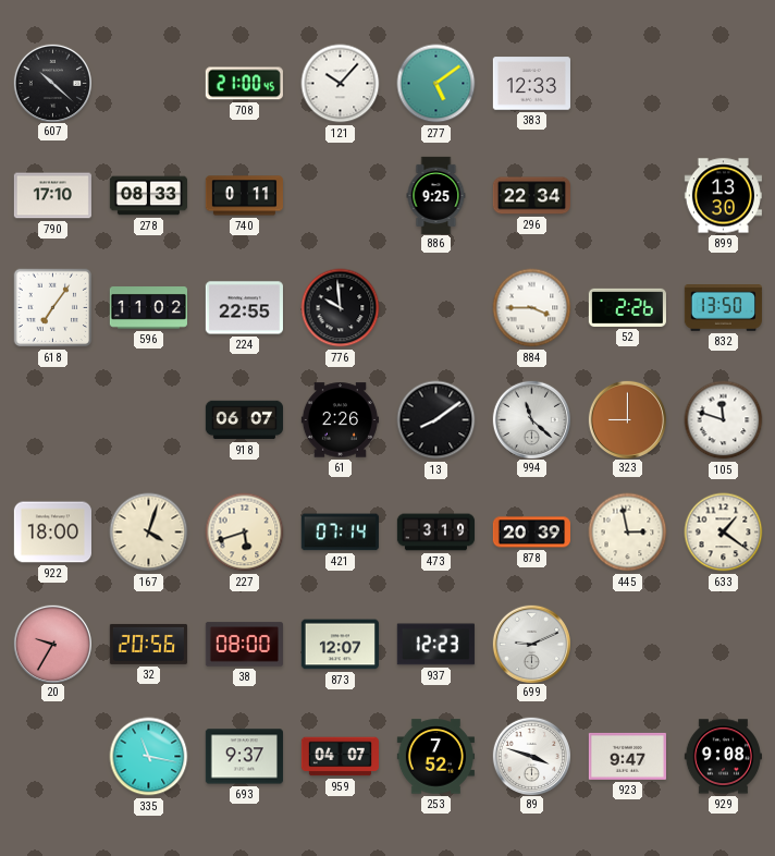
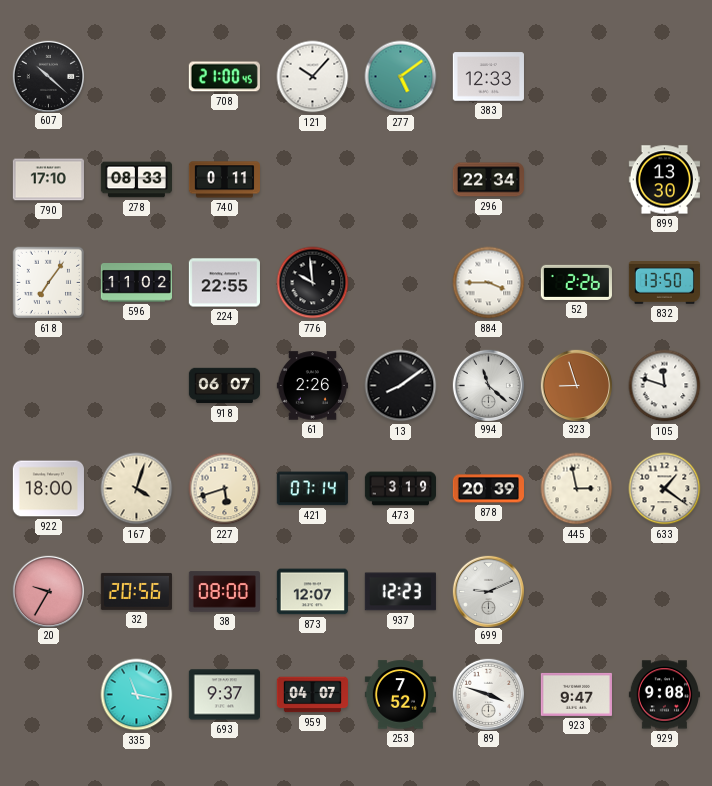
886: 9:25 -> none (436, 195)
323: 9:00 -> 8:57 (576, 385)
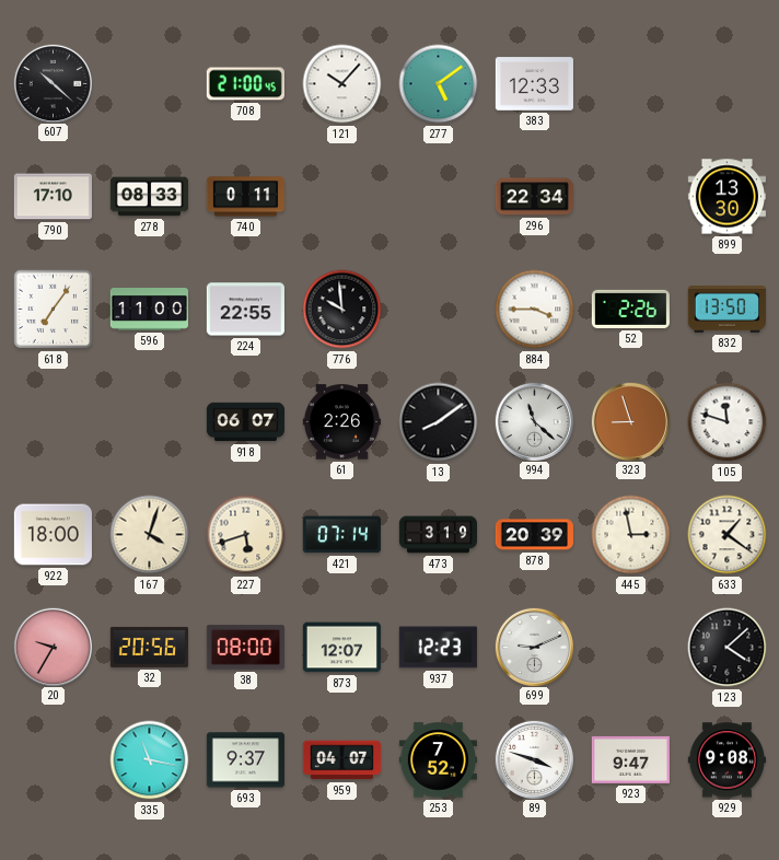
596: 11:02 -> 11:00 (149, 310)
123: none -> 4:08 (728, 648)
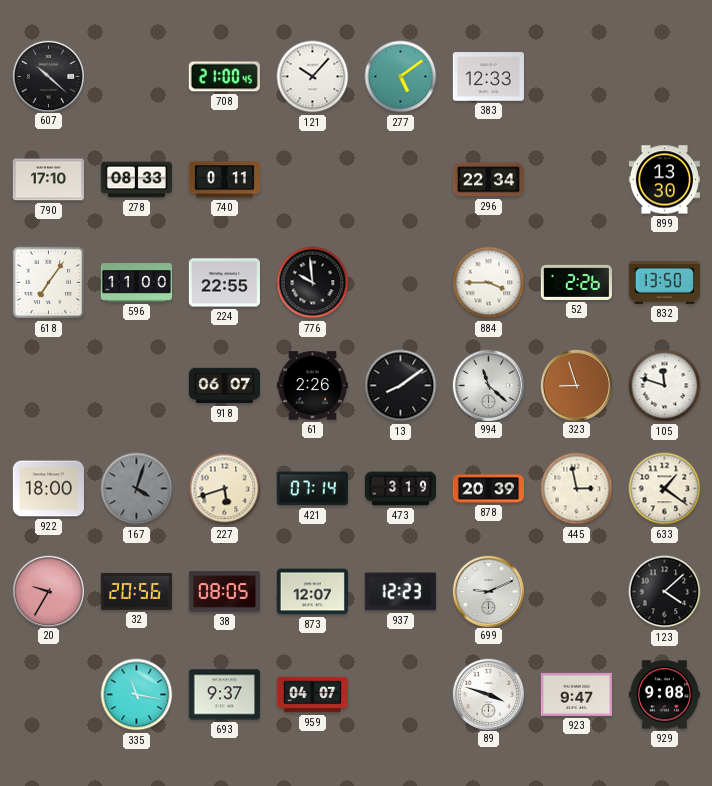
167 dial: cream -> grey (137, 489)
38: 08:00 -> 08:05 (224, 592)
253: 7:52 -> none (438, 760)
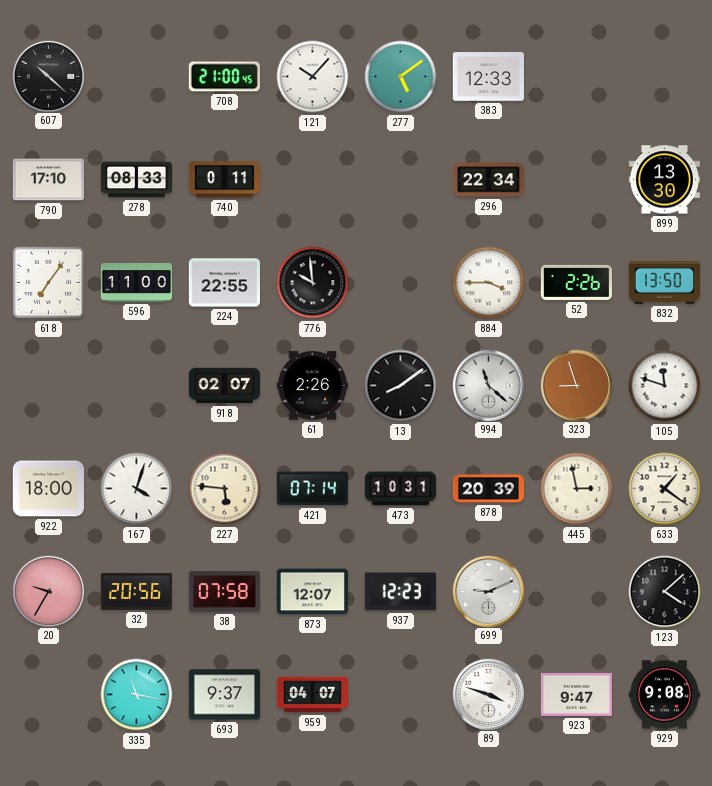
918: 06:07 -> 02:07 (224, 386)
167 dial: grey -> white (137, 489)
227: 5:42 -> 5:46 (225, 489)
473: 3:19 -> 10:31 (400, 489)
38: 08:05 -> 07:58 (224, 592)
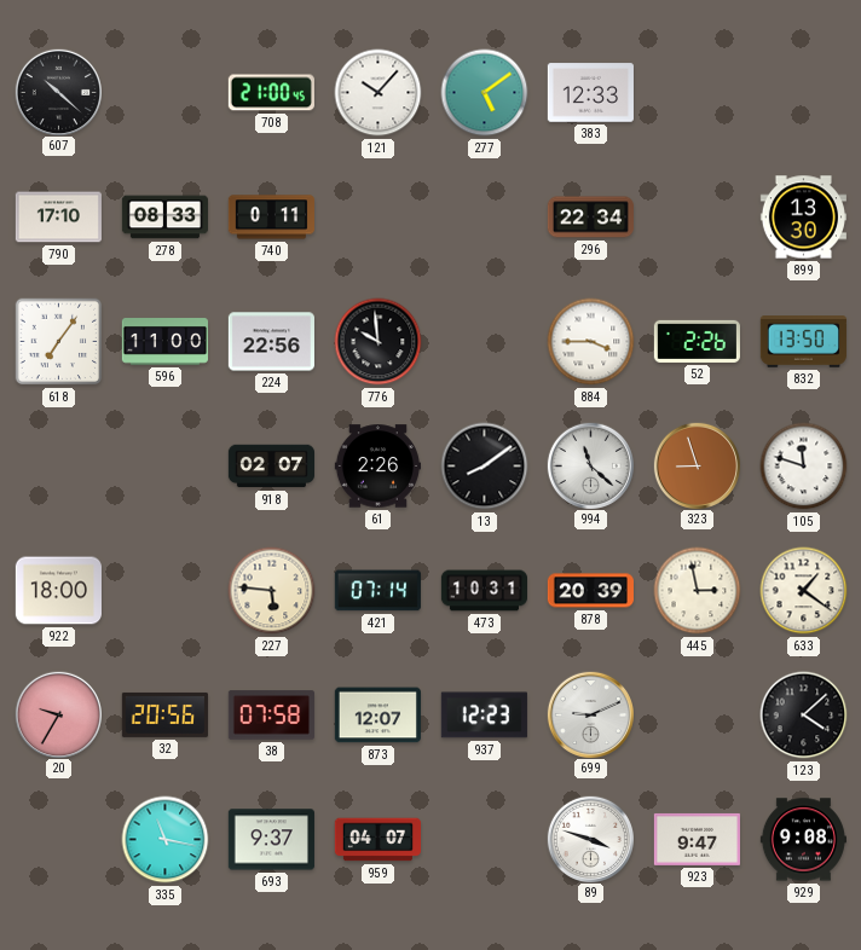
224: 22:55 -> 22:56 (271, 342)
167: 4:03 -> none (137, 489)
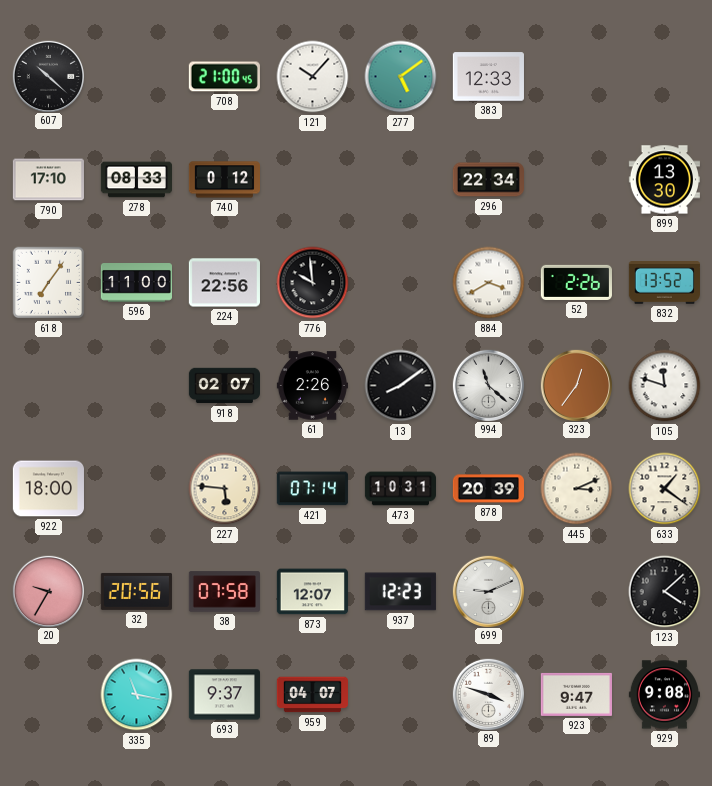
740: 0:11 -> 0:12 (224, 180)
884: 3:45 -> 3:40 (489, 283)
832: 13:50 -> 13:52 (664, 283)
323: 8:57 -> 12:36 (576, 385)
445: 2:58 -> 3:11 (577, 489)
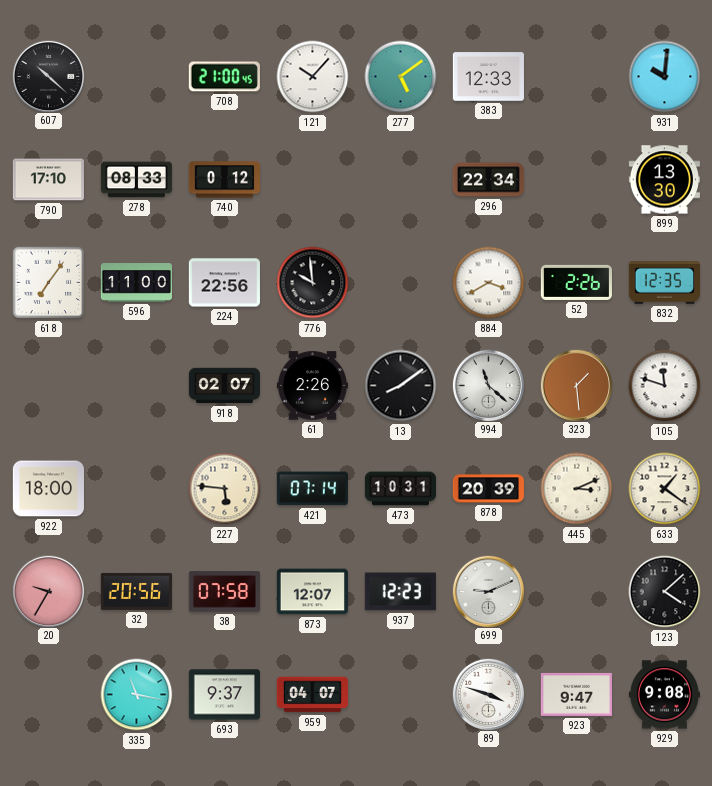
931: none -> 10:01 (665, 77)
832: 13:52 -> 12:35 (664, 283)
323: 12:36 -> 1:29 (576, 385)
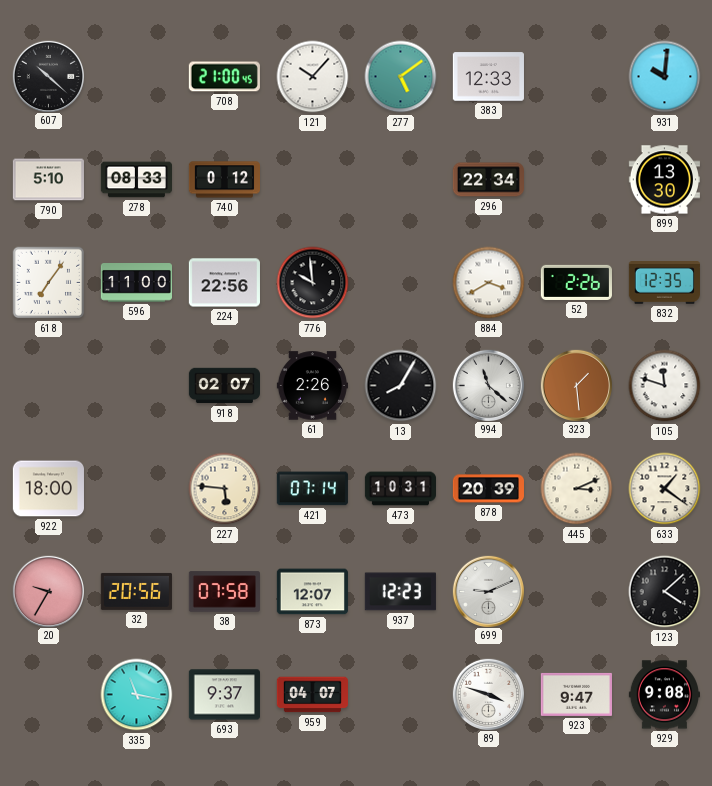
790: 17:10 -> 5:10 (48, 180)
13: 8:09 -> 8:05 (401, 386)
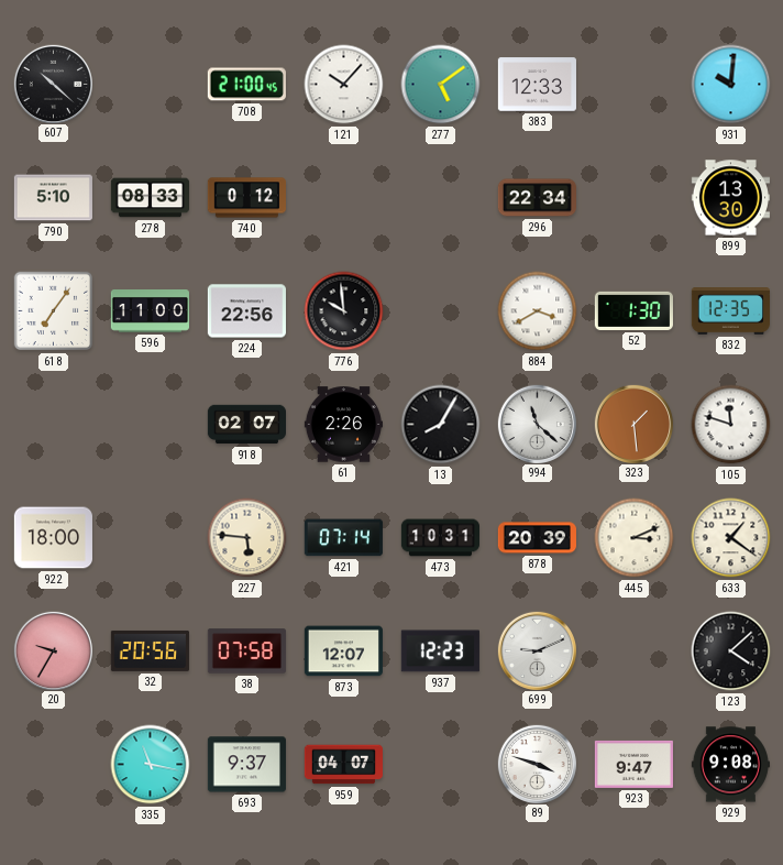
52: 2:26 -> 1:30 (633, 310)
